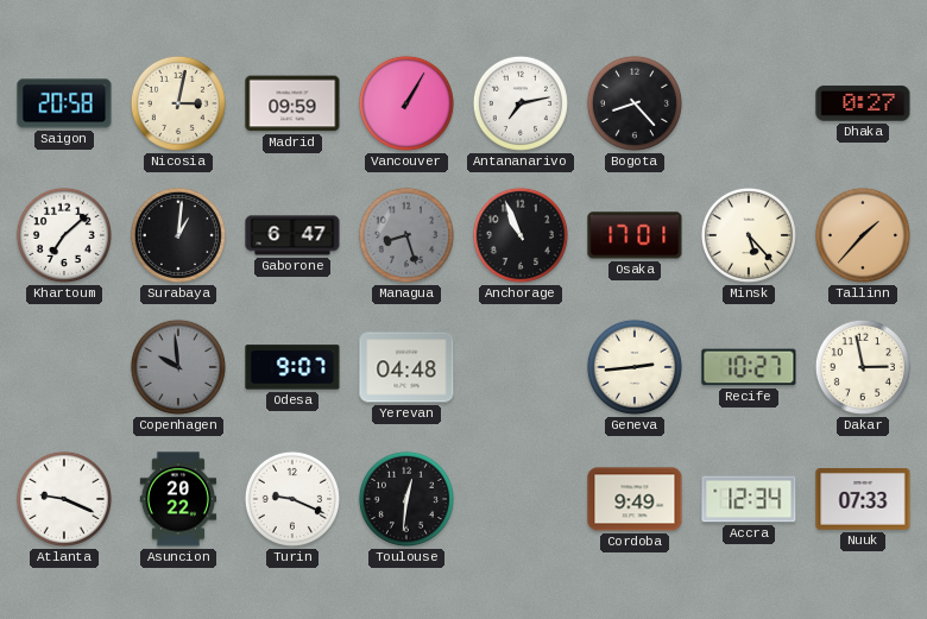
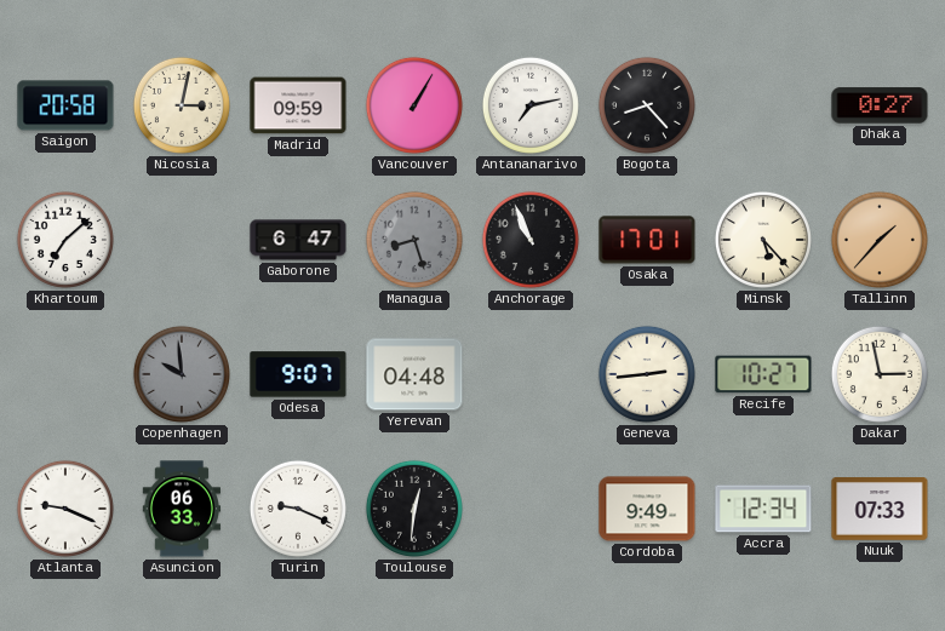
Surabaya: 1:01 -> none (178, 235)
Asuncion: 20:22 -> 06:33 (182, 509)
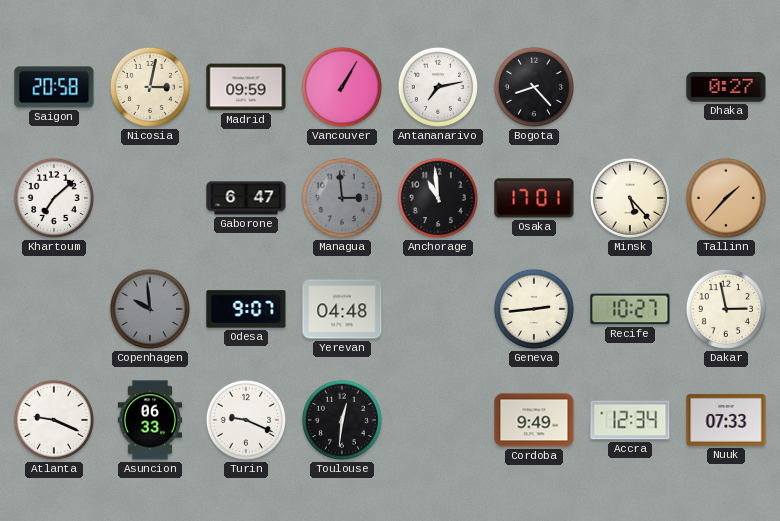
Managua: 8:27 -> 2:59 (342, 198)
Anchorage: 10:56 -> 10:59 (438, 198)
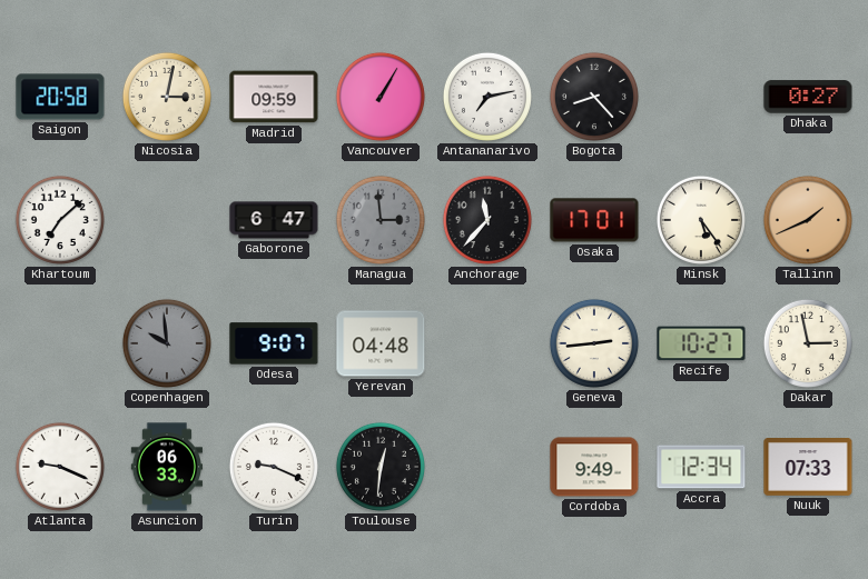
Anchorage: 10:59 -> 11:37 (487, 220)
Minsk: 5:23 -> 5:24 (701, 220)
Tallinn: 1:37 -> 1:41 (808, 220)
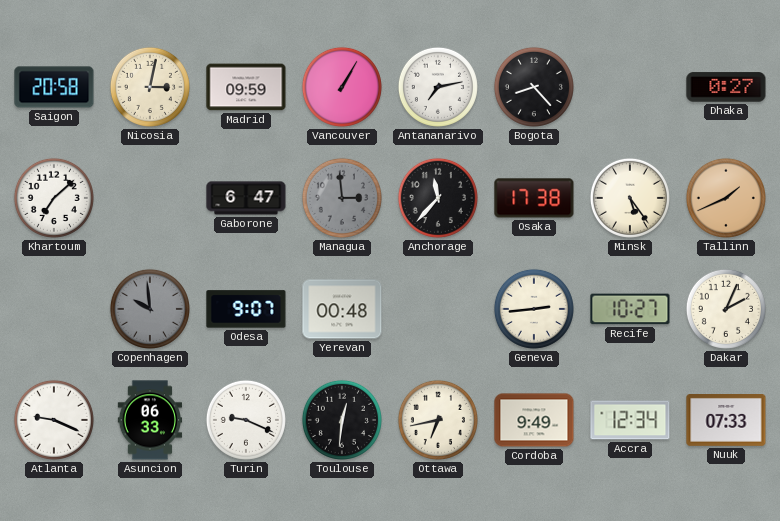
Osaka: 17:01 -> 17:38 (534, 198)
Yerevan: 04:48 -> 00:48 (342, 309)
Dakar: 2:58 -> 2:04 (726, 309)
Ottawa: none -> 6:43 (438, 420)
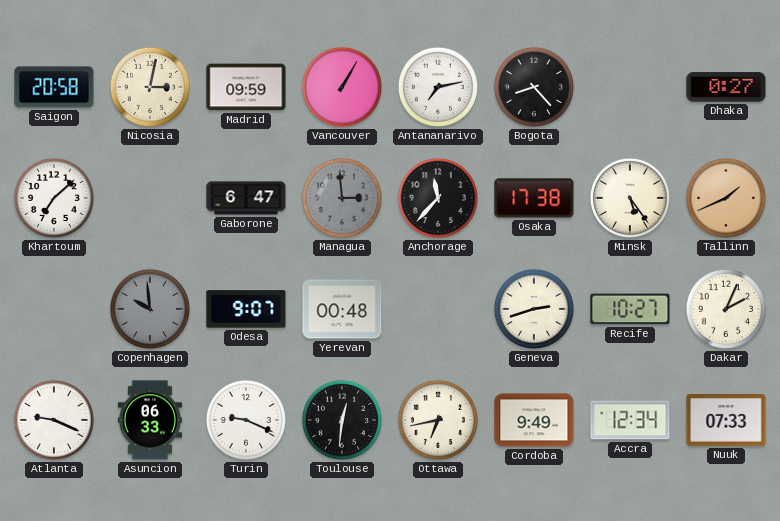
Geneva: 2:44 -> 2:42 (534, 309)
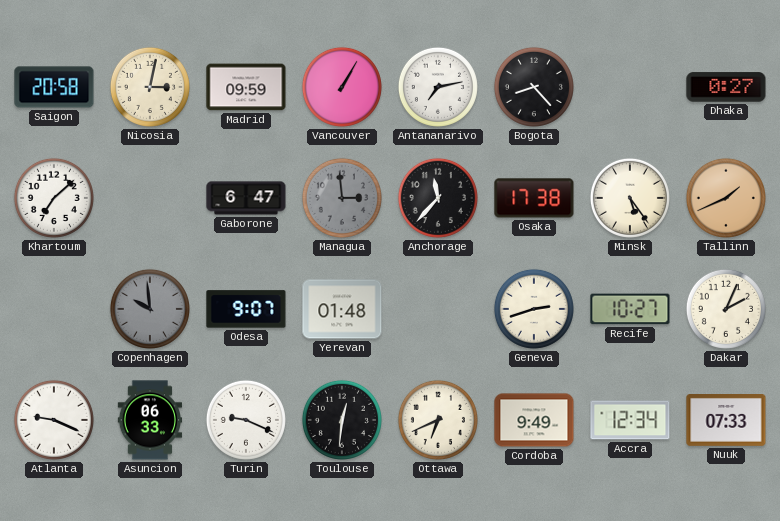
Yerevan: 00:48 -> 01:48 (342, 309)
Ottawa: 6:43 -> 6:41 (438, 420)
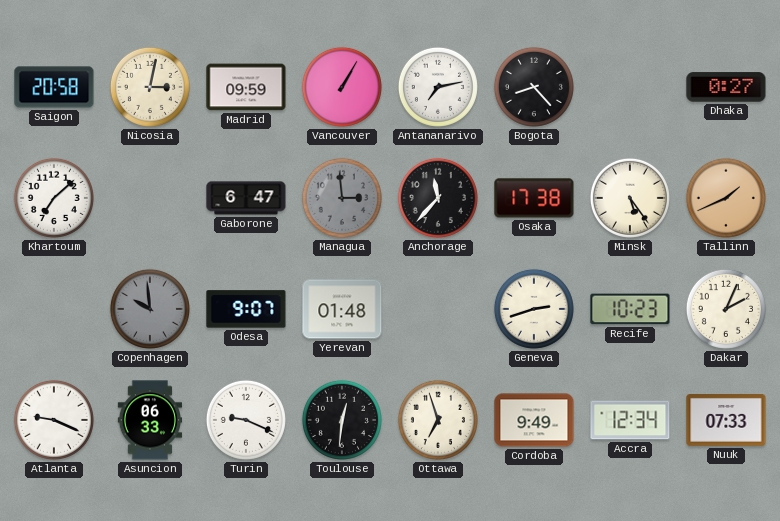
Recife: 10:27 -> 10:23 (630, 309)
Ottawa: 6:41 -> 6:57 (438, 420)
